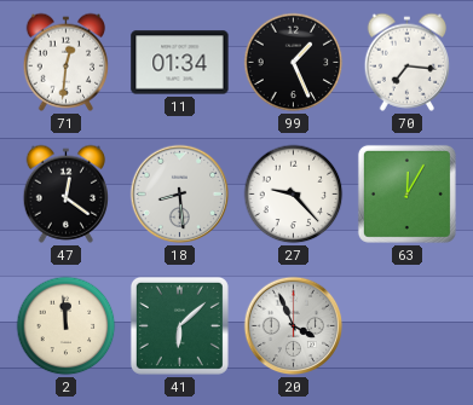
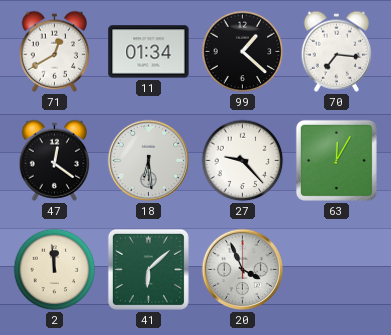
71: 12:31 -> 12:40 (55, 51)
99: 1:26 -> 1:22 (243, 52)
18: 8:29 -> 6:29 (149, 161)
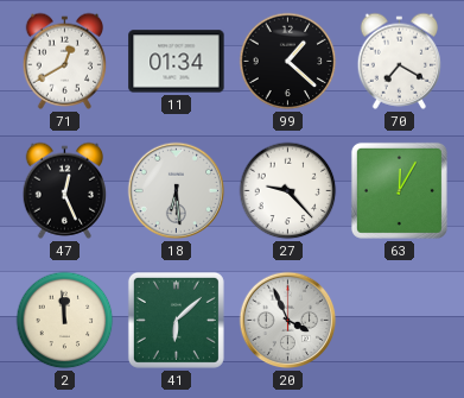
70: 7:16 -> 7:20 (400, 61)
47: 12:21 -> 12:26 (65, 190)
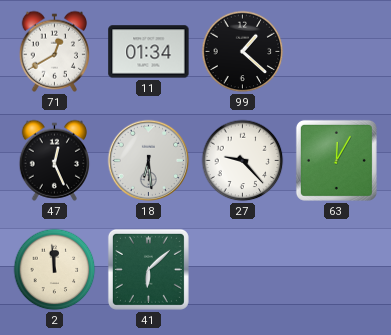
70: 7:20 -> none (400, 61)
20: 3:56 -> none (288, 321)
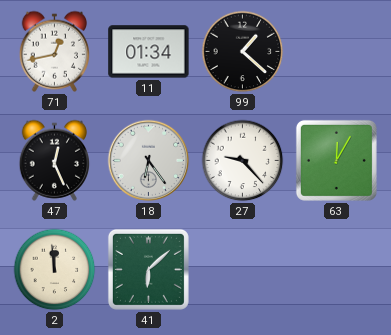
71: 12:40 -> 12:43 (55, 51)
18: 6:29 -> 6:24 (149, 161)
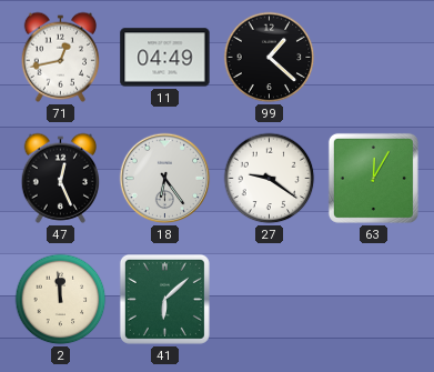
11: 01:34 -> 04:49 (165, 58)
27: 9:23 -> 9:21 (270, 179)
